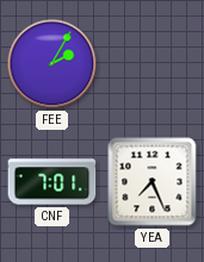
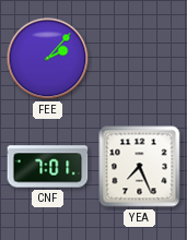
FEE: 2:05 -> 2:07 (48, 59)
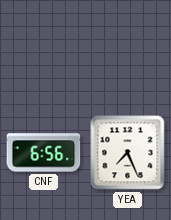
FEE: 2:07 -> none (48, 59)
CNF: 7:01 -> 6:56 (44, 153)
